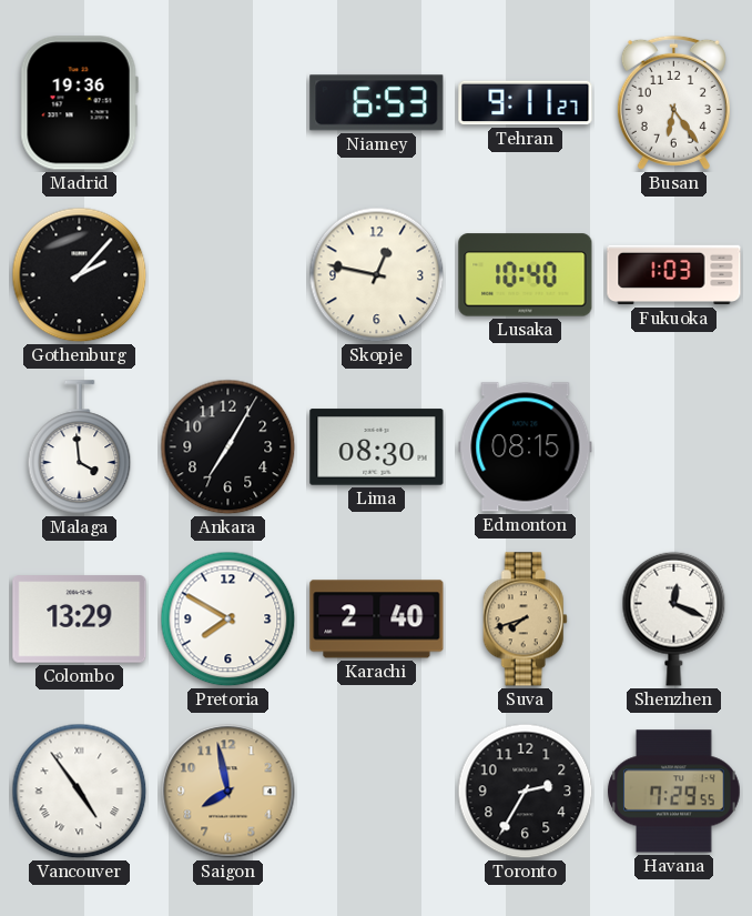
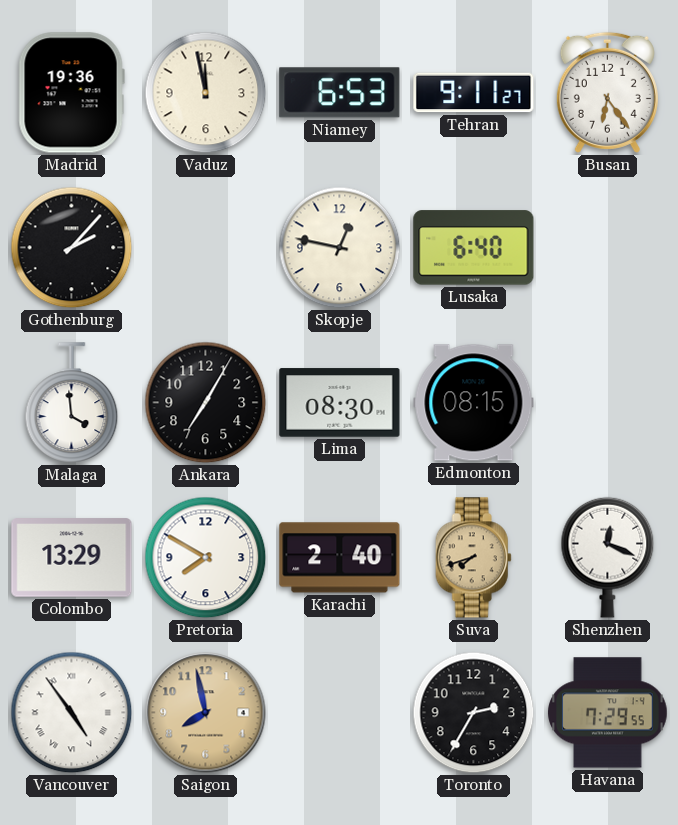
Vaduz: none -> 11:58 (206, 93)
Lusaka: 10:40 -> 6:40 (474, 248)
Fukuoka: 1:03 -> none (674, 275)
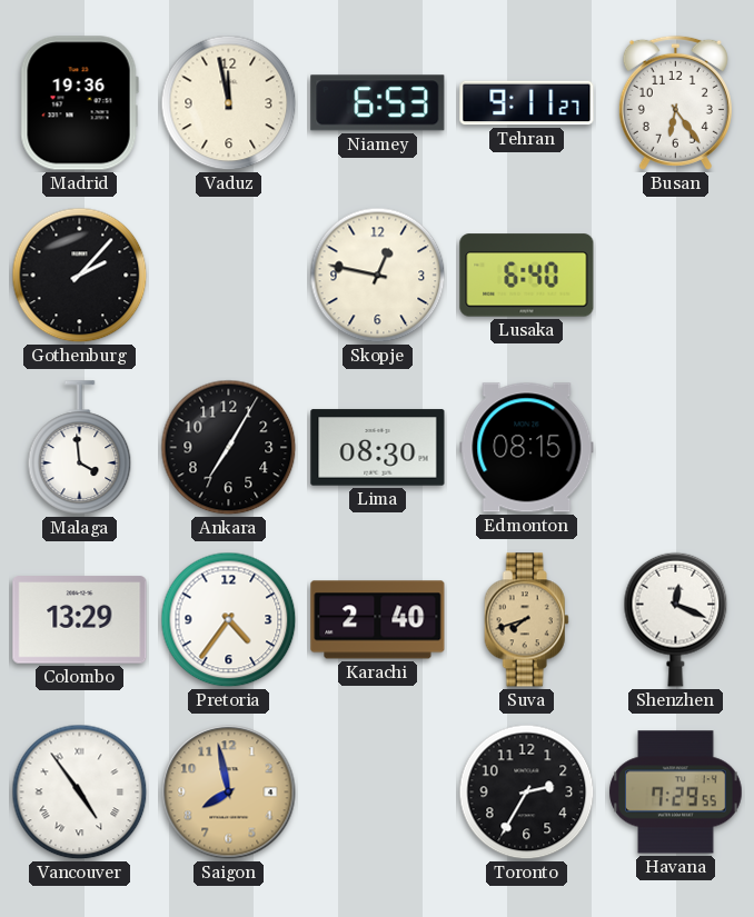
Pretoria: 7:50 -> 4:36 (229, 620)
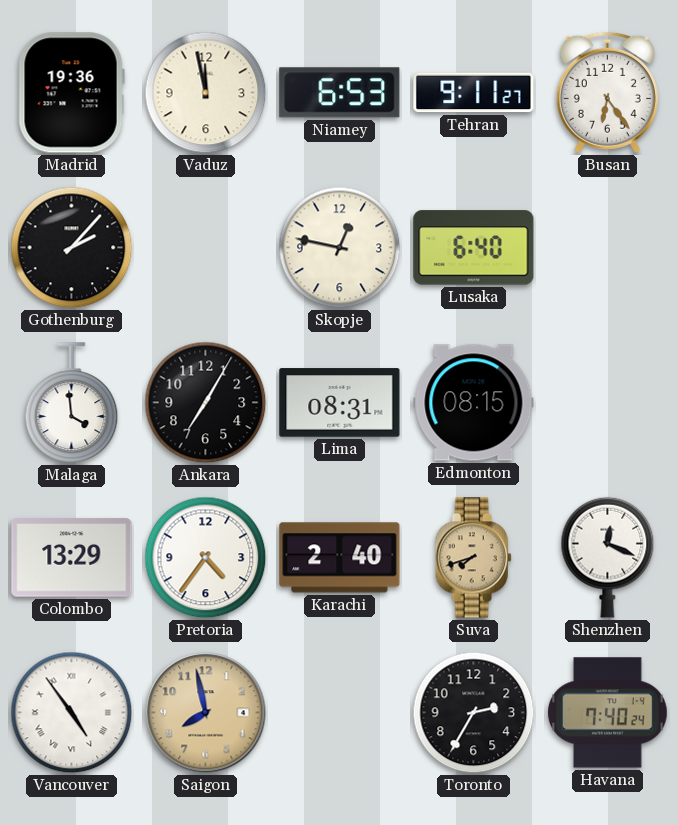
Lima: 08:30 -> 08:31 (340, 403)
Havana: 7:29 -> 7:40 (608, 713)
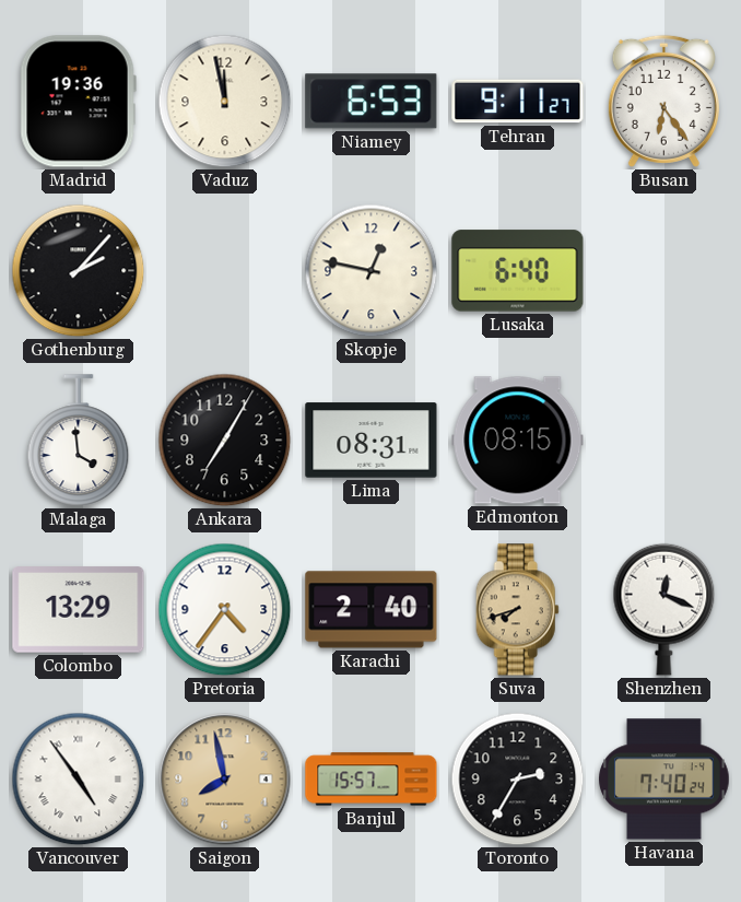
Banjul: none -> 15:57 (372, 780)
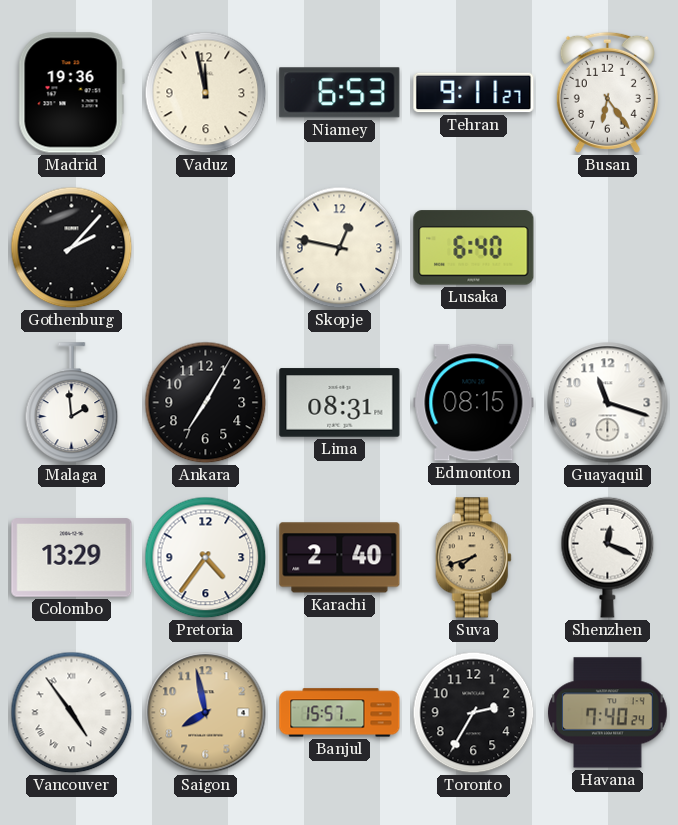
Malaga: 3:59 -> 1:59 (72, 403)
Guayaquil: none -> 11:18 (608, 403)
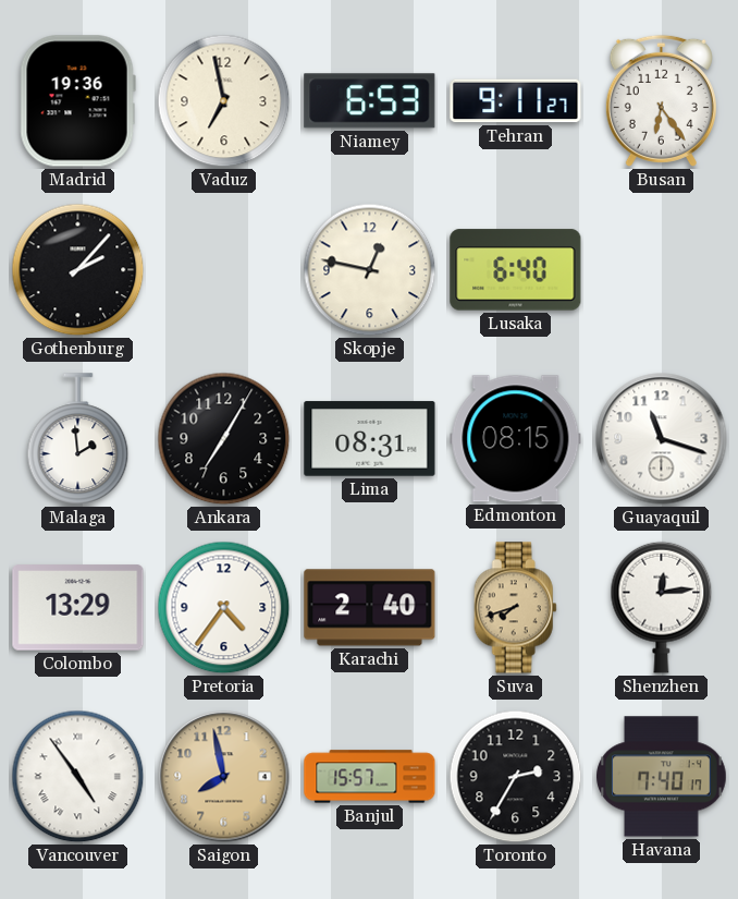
Vaduz: 11:58 -> 6:58 (224, 101)
Shenzhen: 12:19 -> 12:14 (662, 607)
Havana: 7:40:24 -> 7:40:17 (662, 777)
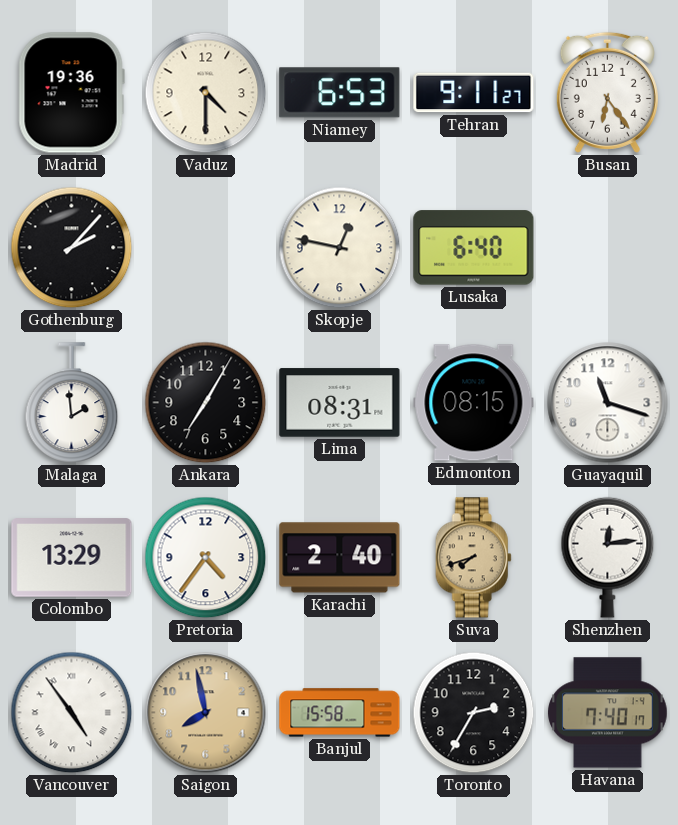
Vaduz: 6:58 -> 4:30 (206, 93)
Banjul: 15:57 -> 15:58 (340, 713)
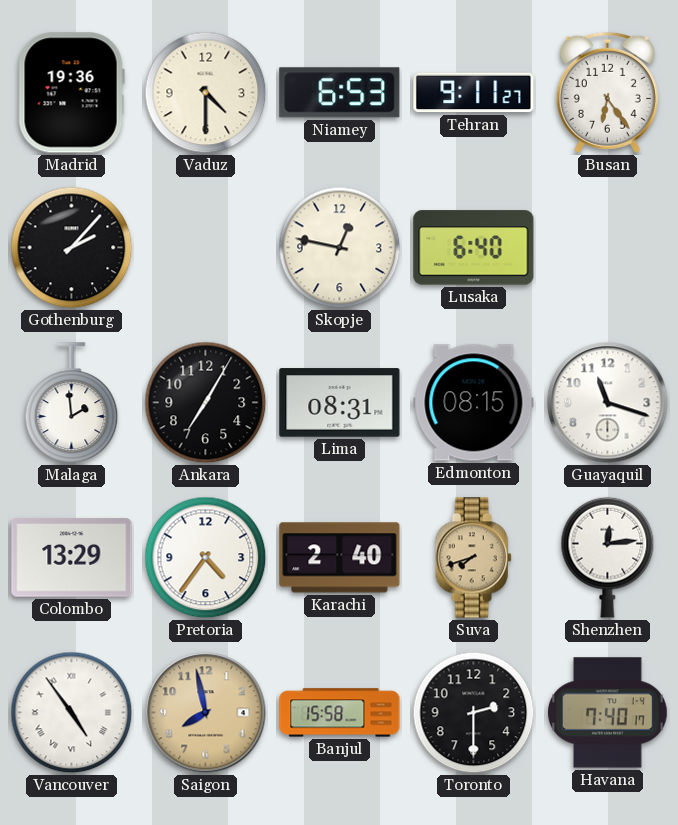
Toronto: 2:35 -> 2:30 (474, 713)
